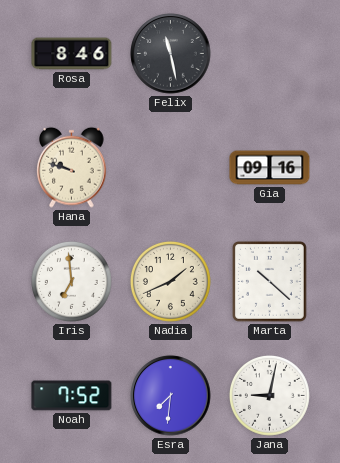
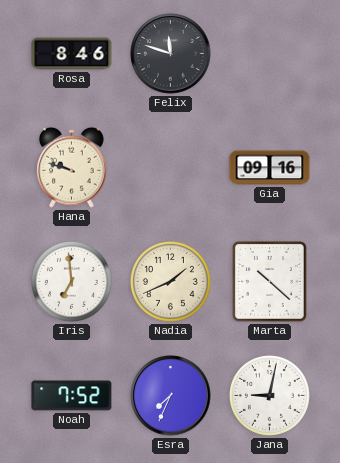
Felix: 11:28 -> 11:48 (171, 54)
Esra: 7:31 -> 7:34 (171, 396)
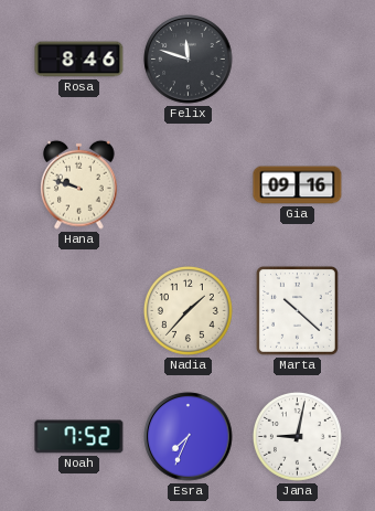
Iris: 6:59 -> none (71, 281)
Nadia: 1:41 -> 1:37 (187, 310)
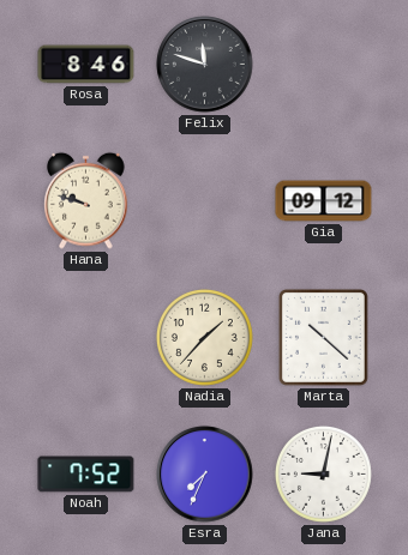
Gia: 09:16 -> 09:12 (324, 201)
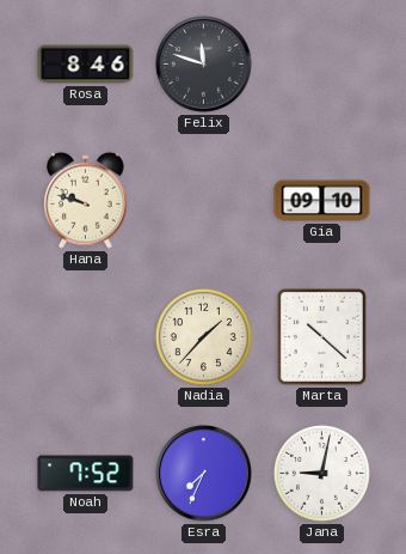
Gia: 09:12 -> 09:10 (322, 201)
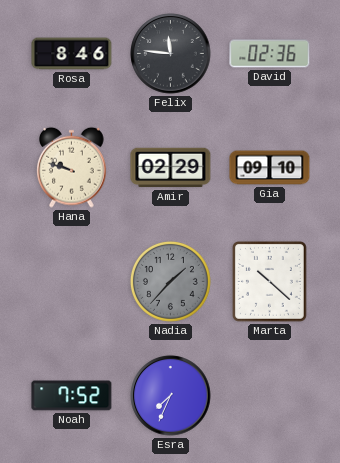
Felix: 11:48 -> 11:46 (171, 54)
David: none -> 02:36 (270, 54)
Amir: none -> 02:29 (171, 168)
Nadia dial: cream -> grey (170, 281)
Jana: 9:02 -> none (321, 473)
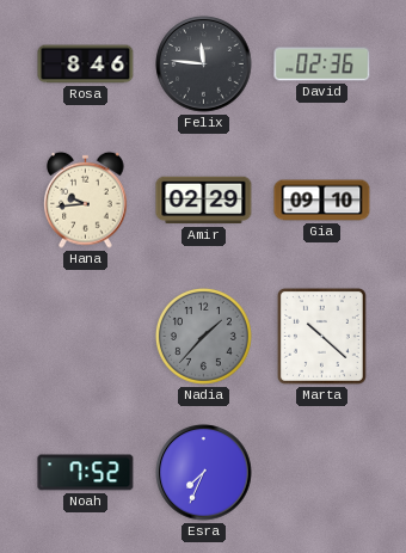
Hana: 9:48 -> 9:44 (86, 199)
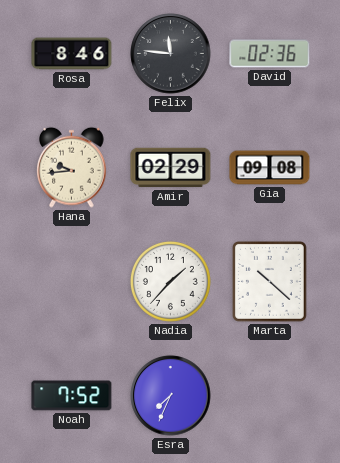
Gia: 09:10 -> 09:08 (270, 168)
Nadia dial: grey -> white (170, 281)
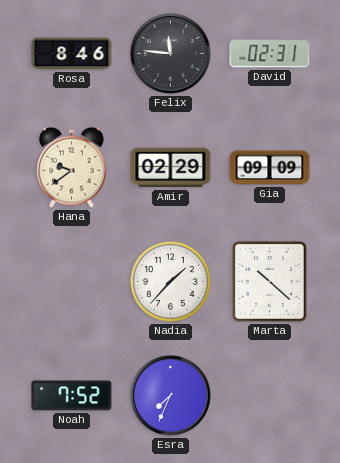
David: 02:36 -> 02:31 (270, 54)
Hana: 9:44 -> 9:39 (72, 167)
Gia: 09:08 -> 09:09 (270, 168)
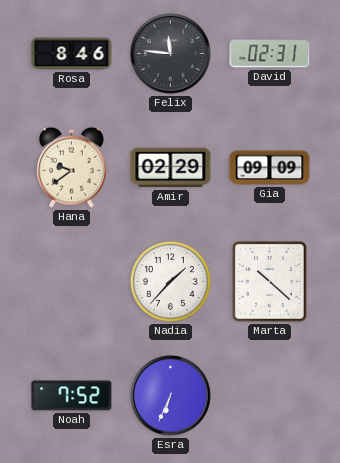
Esra: 7:34 -> 6:34 (171, 396)
